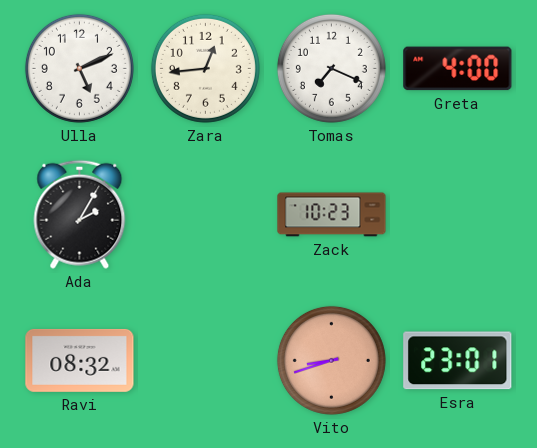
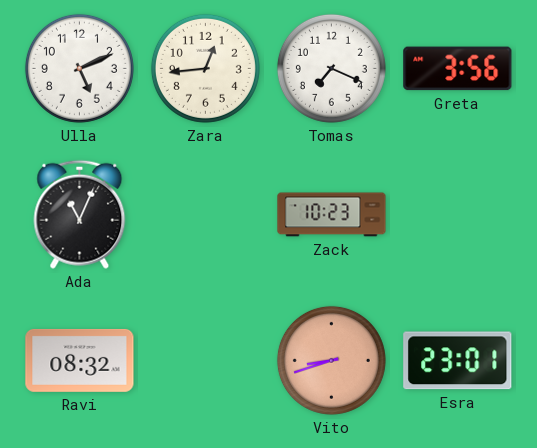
Greta: 4:00 -> 3:56 (458, 69)
Ada: 2:05 -> 11:04 (80, 214)
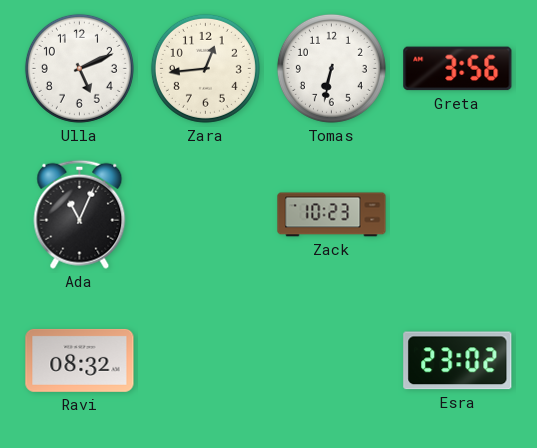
Tomas: 7:19 -> 6:32 (331, 68)
Vito: 8:42 -> none (331, 360)
Esra: 23:01 -> 23:02 (458, 361)
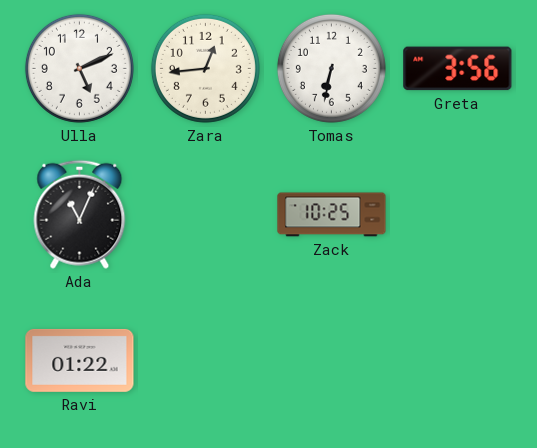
Zack: 10:23 -> 10:25 (332, 215)
Ravi: 08:32 -> 01:22 (80, 360)
Esra: 23:02 -> none (458, 361)
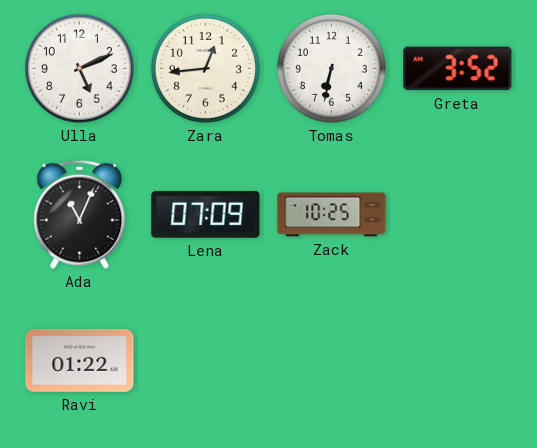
Greta: 3:56 -> 3:52 (458, 69)
Lena: none -> 07:09 (206, 215)
